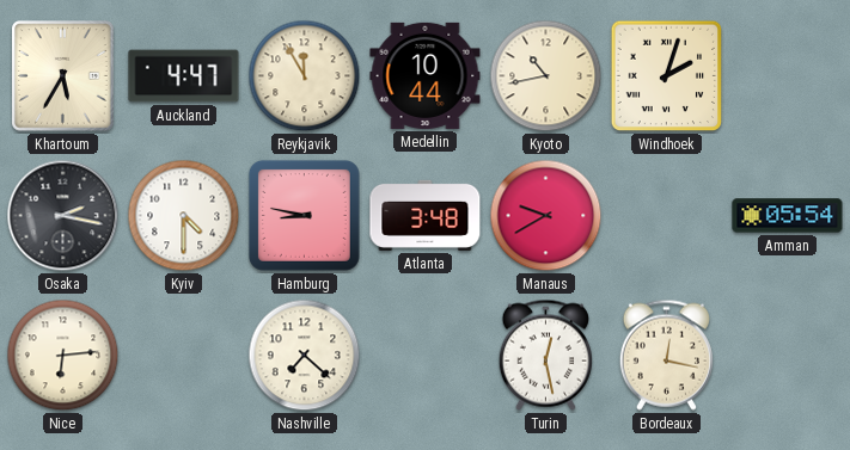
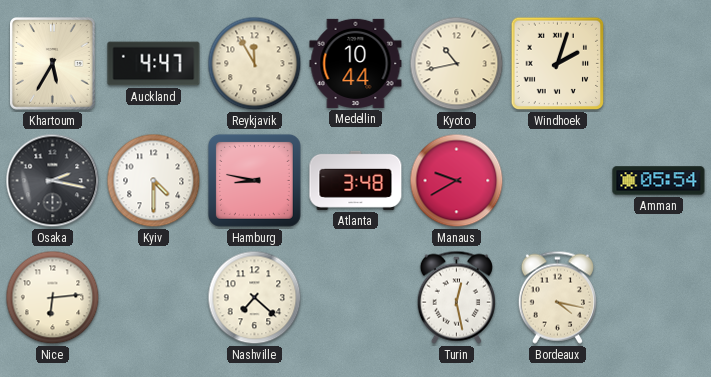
Bordeaux: 12:17 -> 4:17 (557, 297)
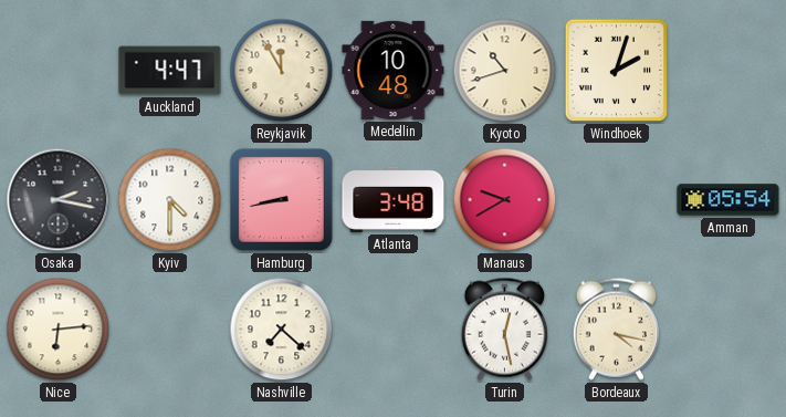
Khartoum: 5:35 -> none (53, 64)
Medellin: 10:44 -> 10:48 (394, 70)
Kyoto: 10:43 -> 10:42 (505, 71)
Hamburg: 8:47 -> 8:43 (281, 199)
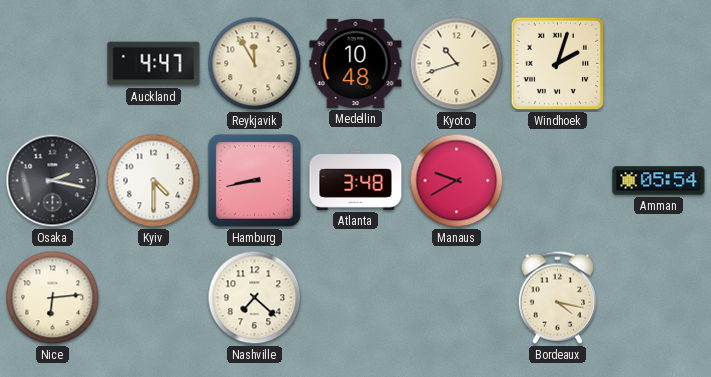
Turin: 12:28 -> none (504, 329)
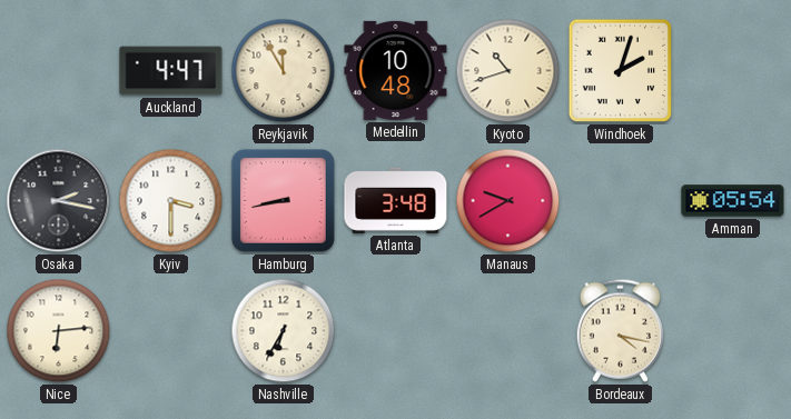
Kyiv: 4:30 -> 3:30 (171, 201)
Nashville: 7:22 -> 6:35 (284, 331)
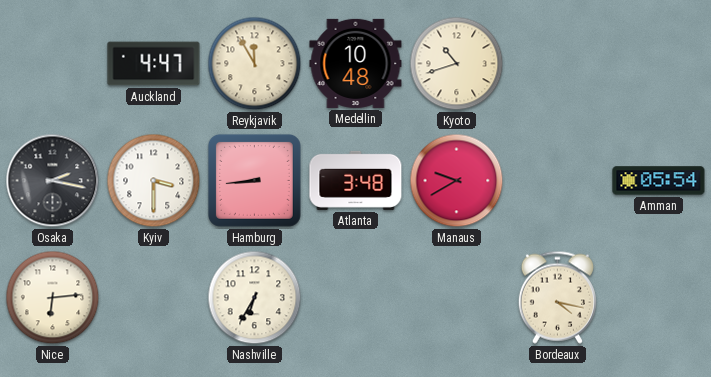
Windhoek: 2:03 -> none (621, 71)
Hamburg: 8:43 -> 8:44 (254, 180)
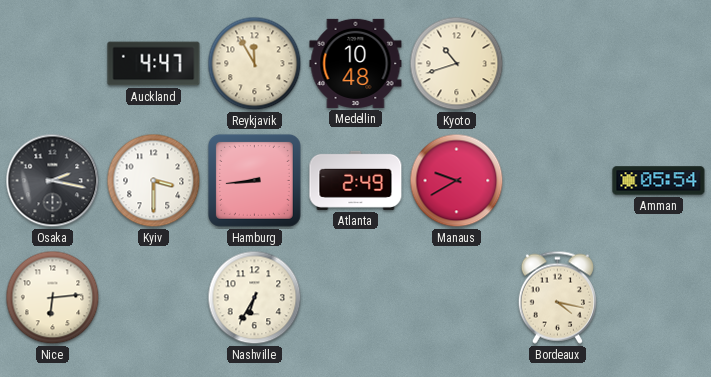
Atlanta: 3:48 -> 2:49 (356, 180)
